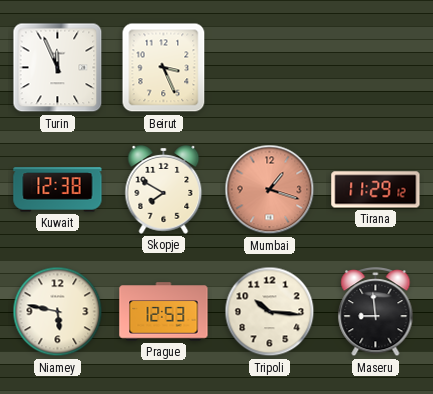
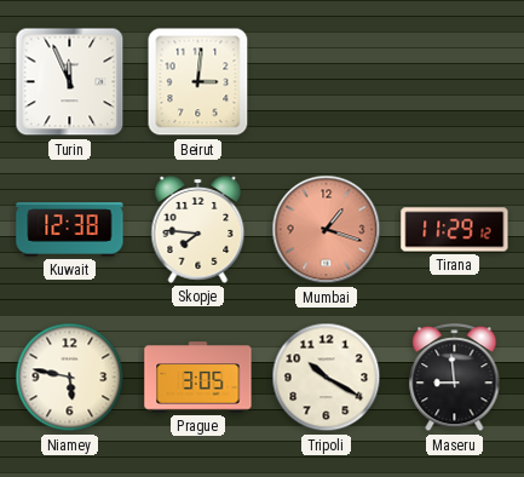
Beirut: 3:26 -> 3:01 (198, 82)
Skopje: 7:50 -> 7:46 (198, 230)
Prague: 12:53 -> 3:05 (198, 378)
Tripoli: 10:16 -> 10:20 (327, 378)
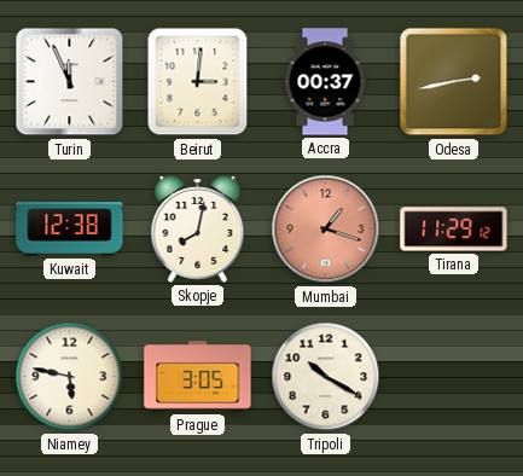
Accra: none -> 00:37 (325, 82)
Odesa: none -> 2:43 (454, 82)
Skopje: 7:46 -> 8:02 (198, 230)
Maseru: 8:59 -> none (455, 379)
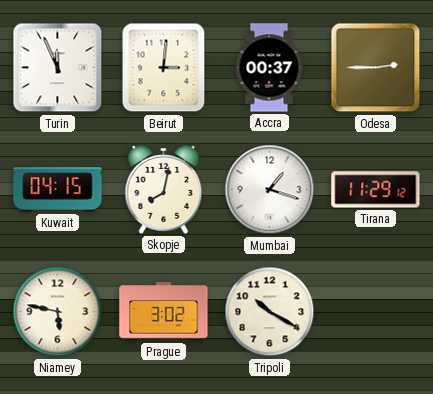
Odesa: 2:43 -> 2:45 (376, 68)
Kuwait: 12:38 -> 04:15 (58, 190)
Mumbai dial: salmon -> white (270, 190)
Prague: 3:05 -> 3:02 (164, 312)
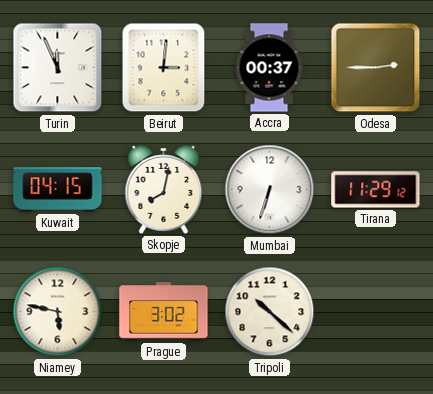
Mumbai: 1:18 -> 6:33 (270, 190)
Tripoli: 10:20 -> 10:22 (270, 312)
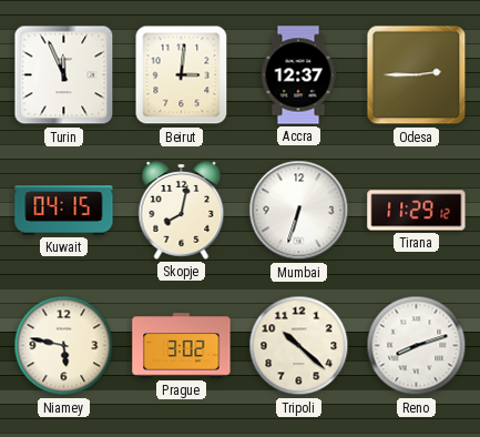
Accra: 00:37 -> 12:37 (298, 75)
Reno: none -> 8:12 (417, 346)
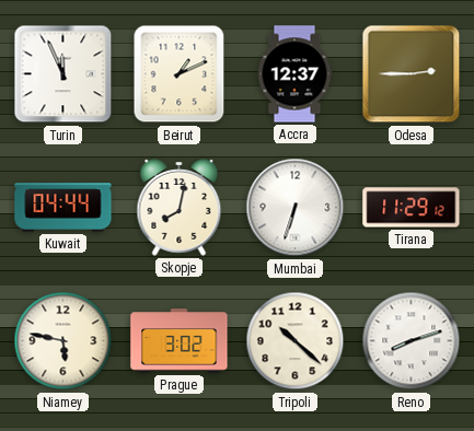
Beirut: 3:01 -> 1:11 (180, 74)
Kuwait: 04:15 -> 04:44 (63, 208)
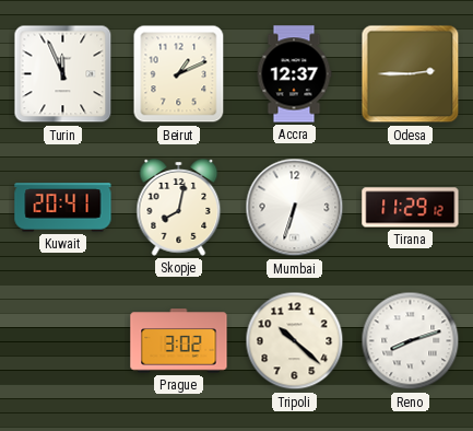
Kuwait: 04:44 -> 20:41 (63, 208)
Niamey: 5:47 -> none (63, 341)
